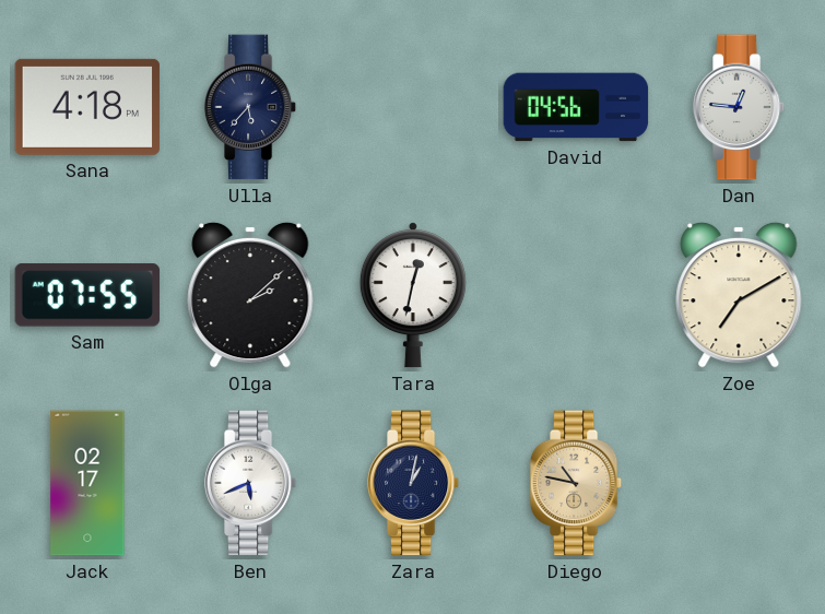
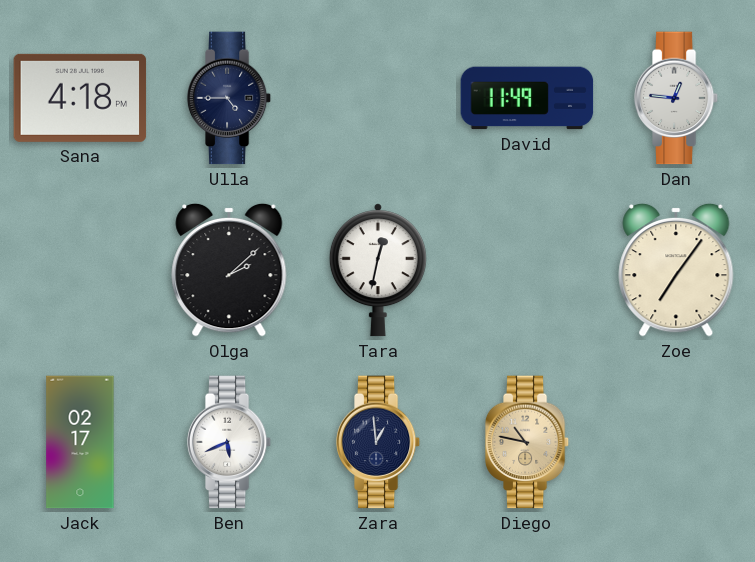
Ulla: 5:37 -> 4:45 (229, 98)
David: 04:56 -> 11:49 (527, 98)
Sam: 07:55 -> none (87, 295)
Zoe: 7:10 -> 7:06 (676, 270)
Zara: 1:02 -> 12:59 (378, 442)
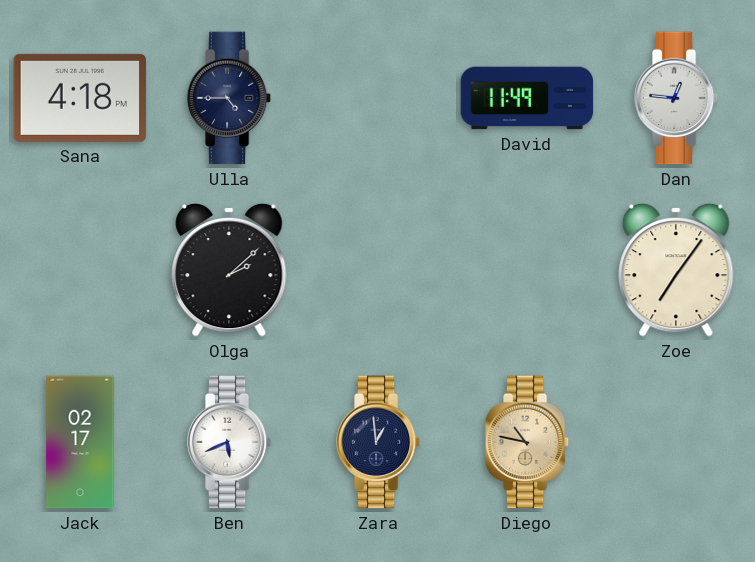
Tara: 12:32 -> none (378, 270)
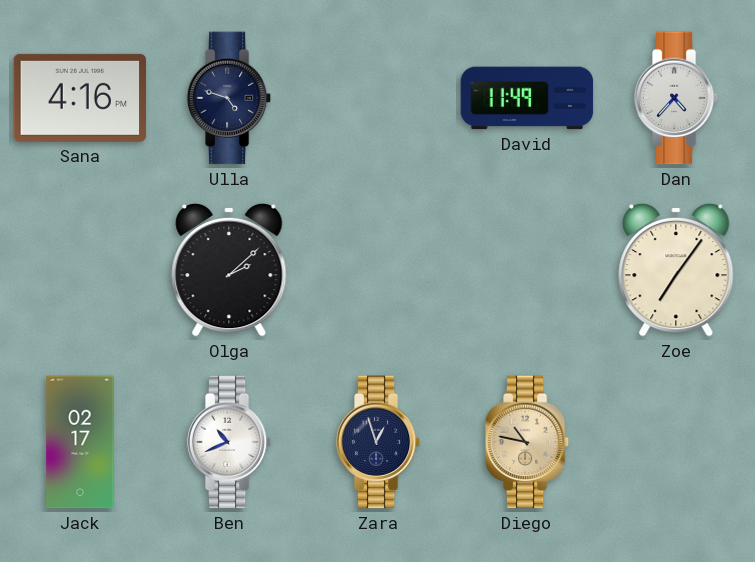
Sana: 4:18 -> 4:16 (80, 98)
Ulla: 4:45 -> 4:48 (229, 98)
Dan: 12:46 -> 4:37 (676, 98)
Ben: 5:41 -> 10:41 (229, 442)
Zara: 12:59 -> 12:57 (378, 442)
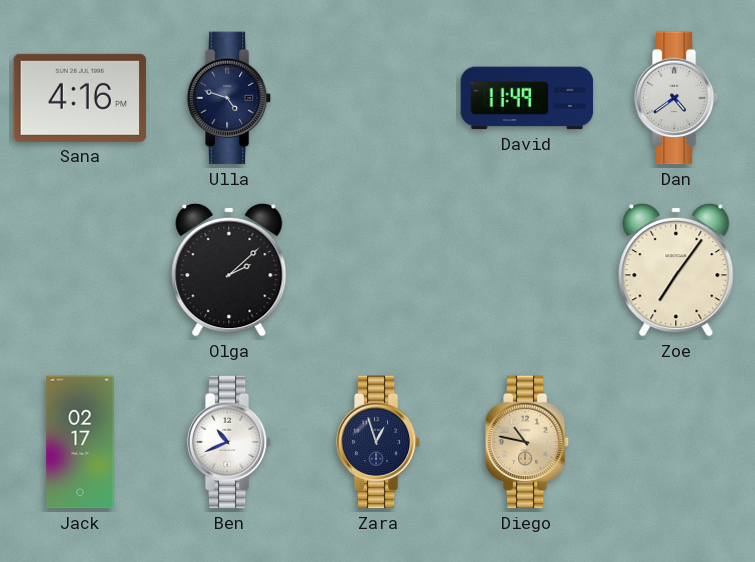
Dan: 4:37 -> 4:39 (676, 98)
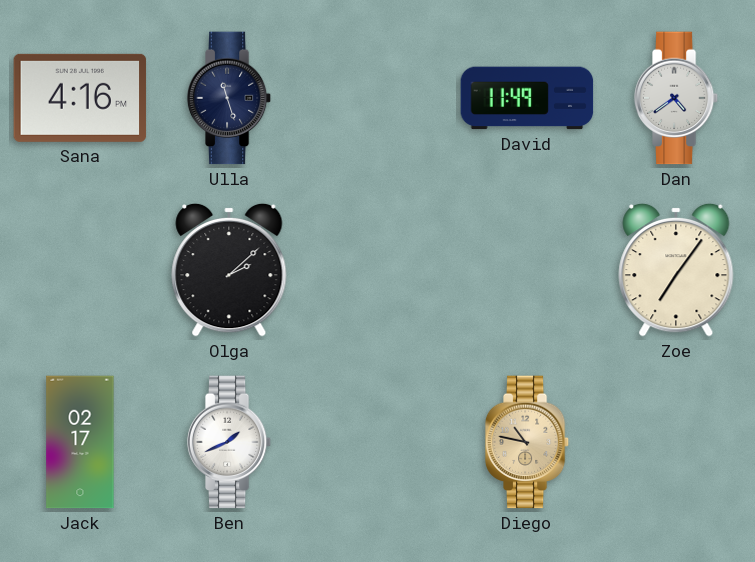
Ulla: 4:48 -> 11:27 (229, 98)
Ben: 10:41 -> 1:41 (229, 442)
Zara: 12:57 -> none (378, 442)
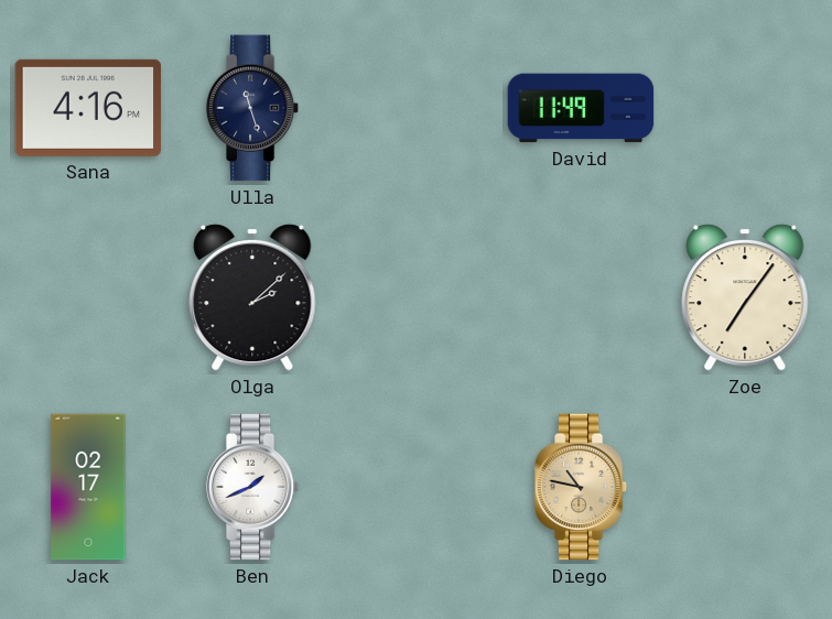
Dan: 4:39 -> none (676, 98)
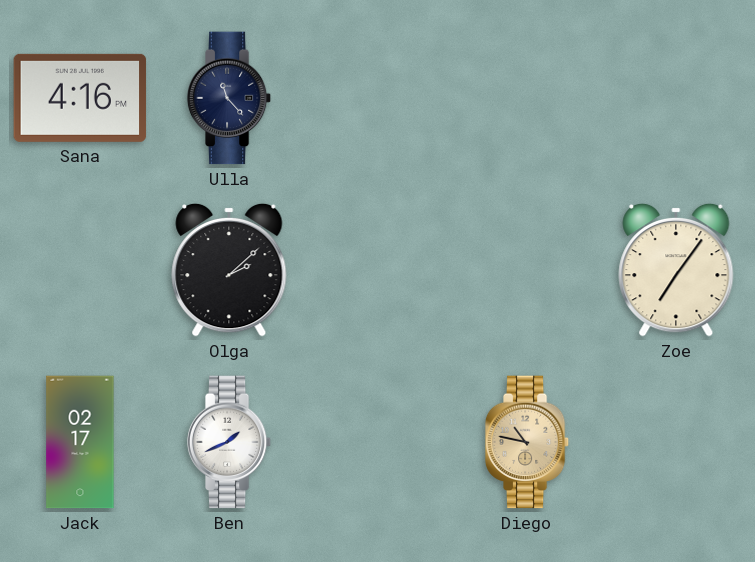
Ulla: 11:27 -> 11:23 (229, 98)
David: 11:49 -> none (581, 108)
